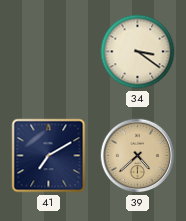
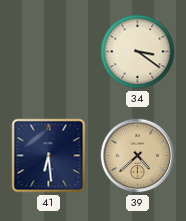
41: 7:10 -> 6:29 (49, 156)
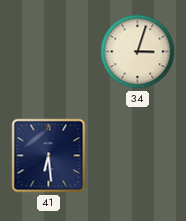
34: 3:21 -> 3:03 (138, 52)
39: 4:38 -> none (138, 156)
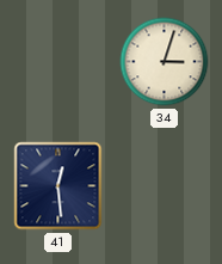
41: 6:29 -> 12:29 (58, 186)
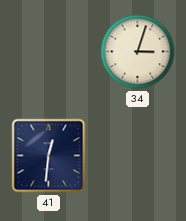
41: 12:29 -> 12:31 (49, 156)
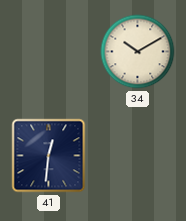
34: 3:03 -> 10:10 (138, 52)
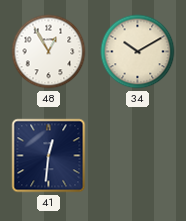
48: none -> 12:55 (49, 52)
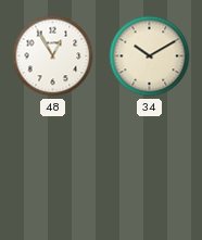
41: 12:31 -> none (49, 156)
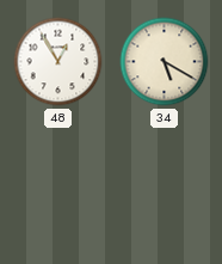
34: 10:10 -> 5:20 (165, 62)
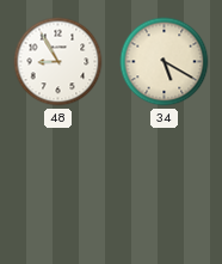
48: 12:55 -> 8:55 (58, 62)
